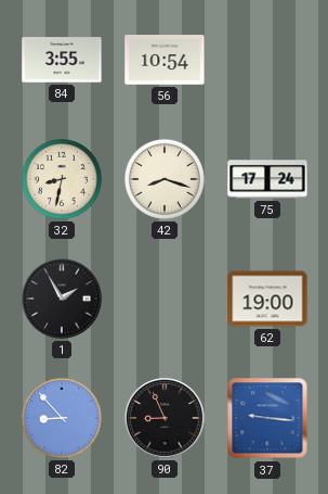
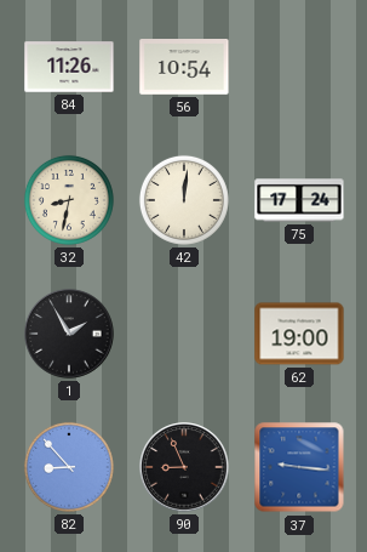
84: 3:55 -> 11:26 (69, 67)
42: 8:18 -> 12:01 (184, 200)
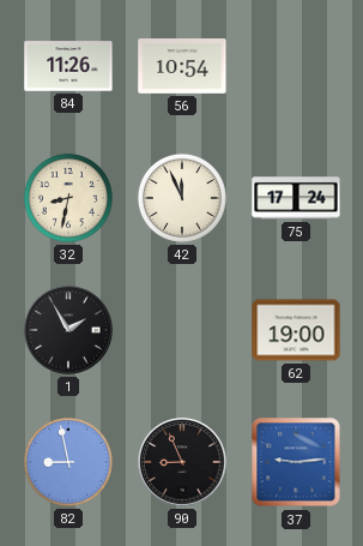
42: 12:01 -> 11:56 (182, 198)
82: 8:53 -> 8:58 (68, 462)
37: 9:16 -> 9:14 (296, 462)
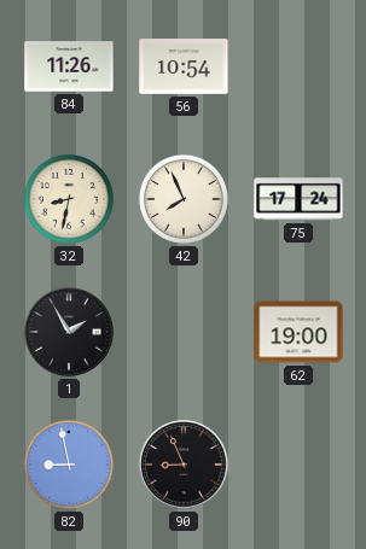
42: 11:56 -> 7:56 (184, 199)
37: 9:14 -> none (296, 462)
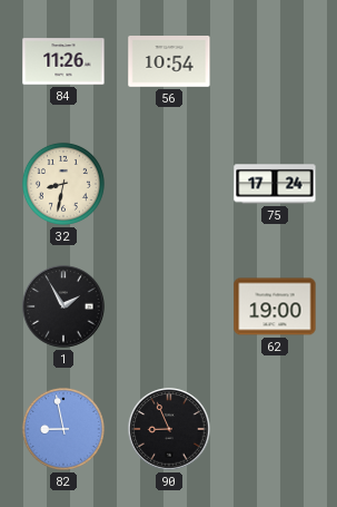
42: 7:56 -> none (184, 199)
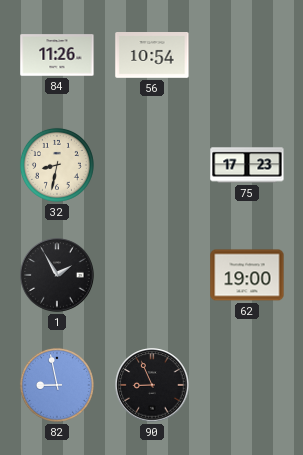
75: 17:24 -> 17:23 (247, 165)
